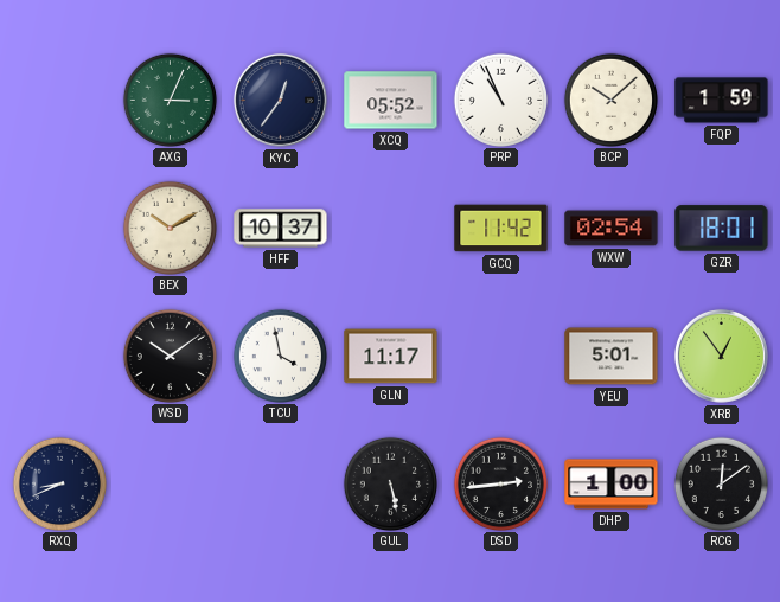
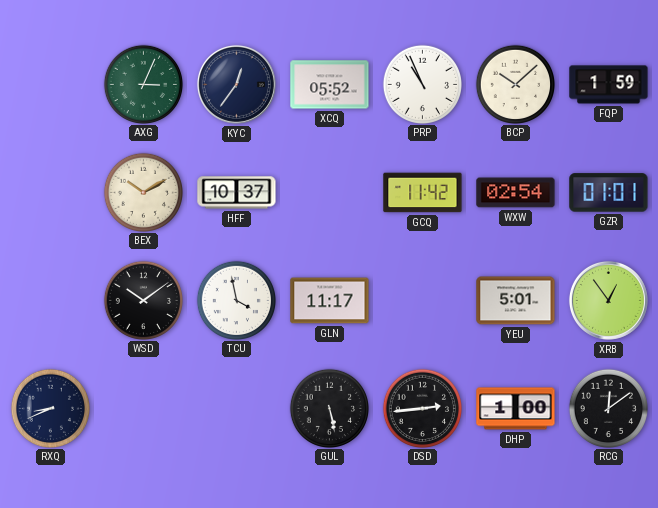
GZR: 18:01 -> 01:01 (609, 193)
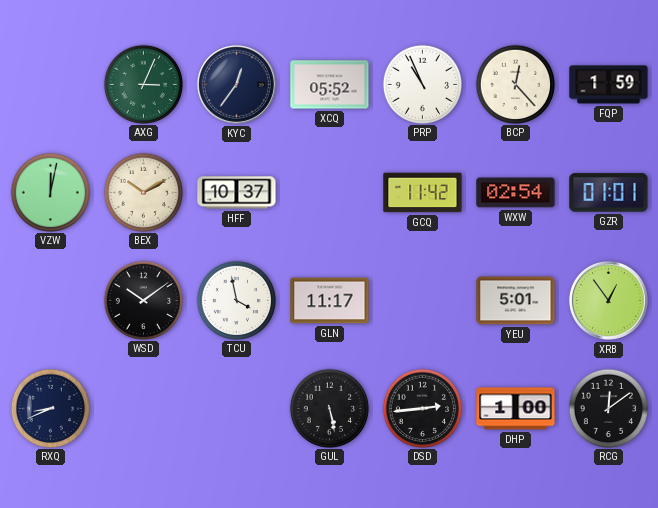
BCP: 10:08 -> 12:23 (515, 84)
VZW: none -> 12:02 (50, 192)
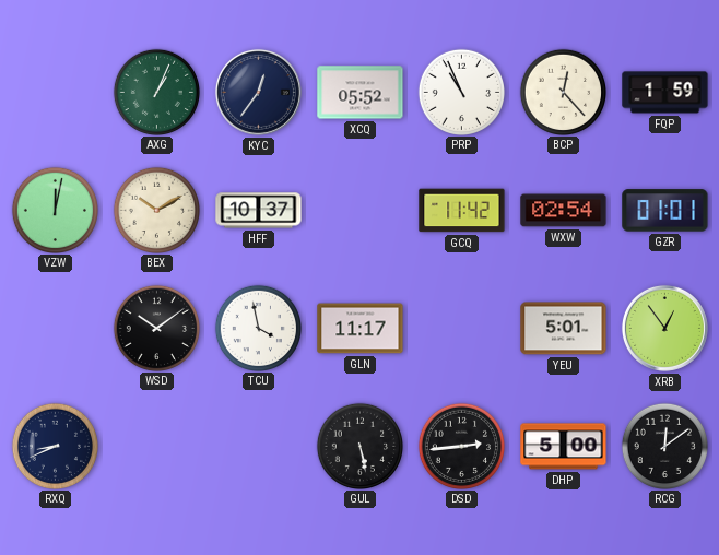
AXG: 3:04 -> 1:04 (156, 92)
DHP: 1:00 -> 5:00 (564, 447)
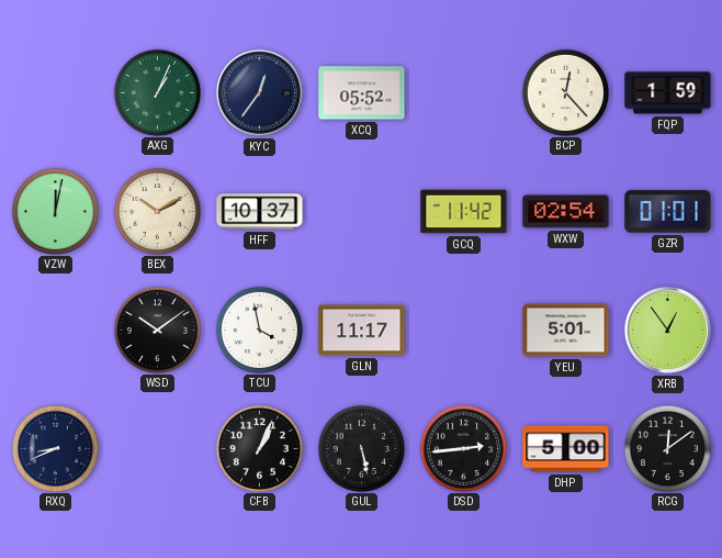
PRP: 10:56 -> none (461, 92)
CFB: none -> 1:04 (259, 448)
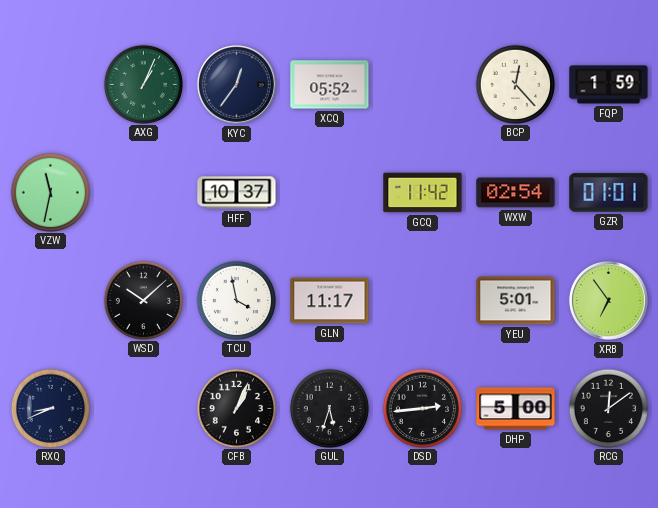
VZW: 12:02 -> 11:32 (50, 192)
BEX: 10:10 -> none (157, 211)
WSD: 10:09 -> 10:08 (143, 300)
XRB: 12:54 -> 6:54 (608, 300)
GUL: 5:28 -> 5:33 (329, 408)
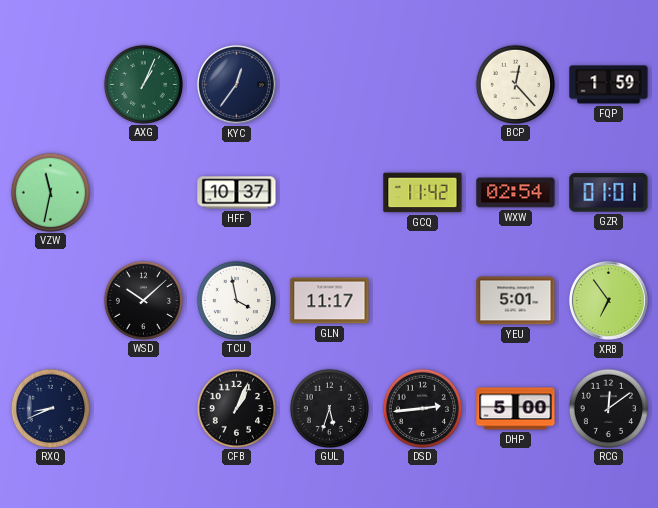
XCQ: 05:52 -> none (330, 85)
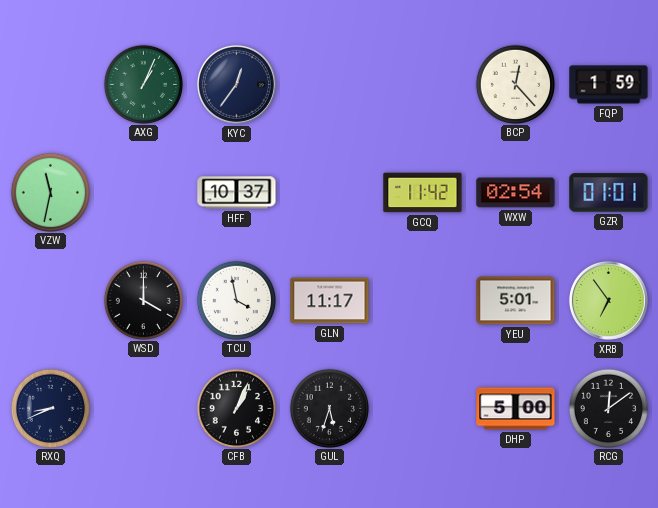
WSD: 10:08 -> 4:00 (143, 300)
DSD: 2:44 -> none (422, 408)
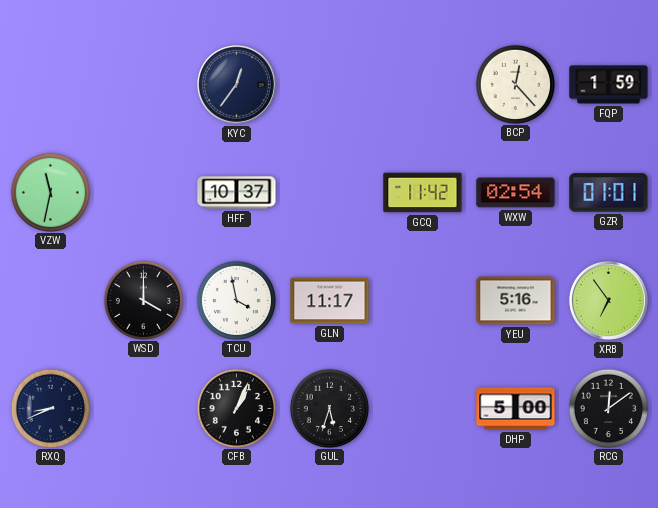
AXG: 1:04 -> none (143, 84)
YEU: 5:01 -> 5:16 (516, 301)
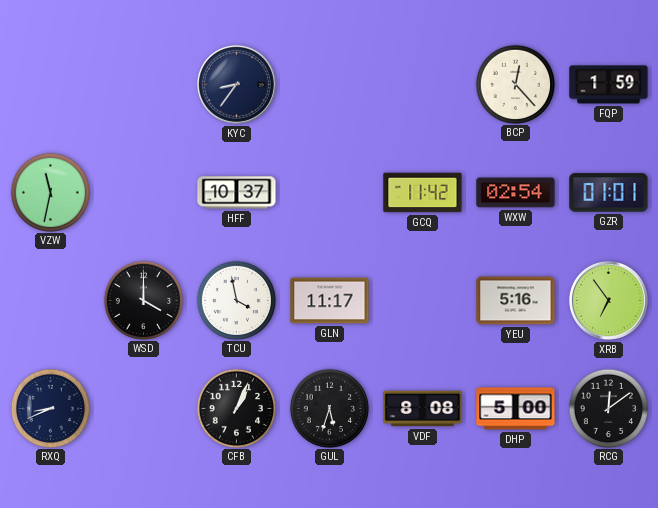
KYC: 12:36 -> 8:36 (236, 84)
VDF: none -> 8:08 (423, 409)
